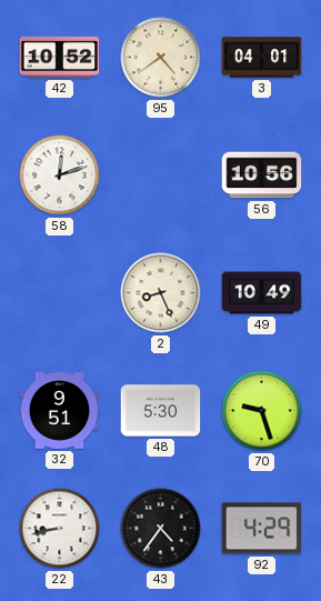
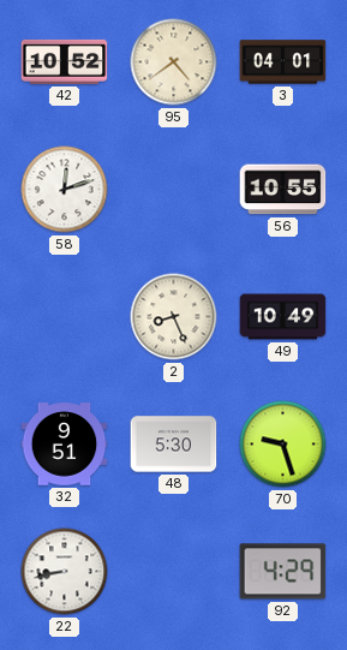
56: 10:56 -> 10:55 (283, 190)
43: 4:36 -> none (161, 529)
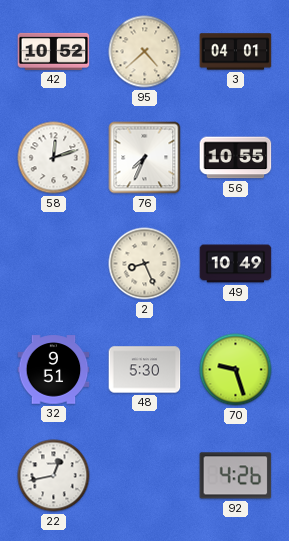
95: 4:39 -> 4:38 (145, 52)
76: none -> 7:34 (145, 158)
22: 8:43 -> 12:43 (54, 476)
92: 4:29 -> 4:26 (236, 476)
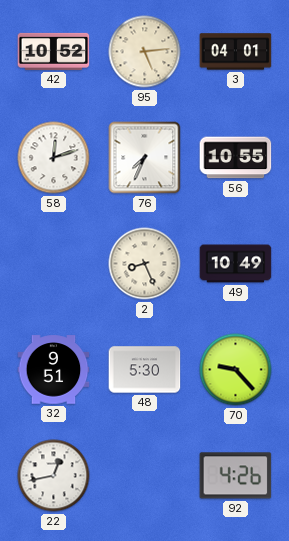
95: 4:38 -> 5:14 (145, 52)
70: 9:27 -> 9:23 (236, 370)
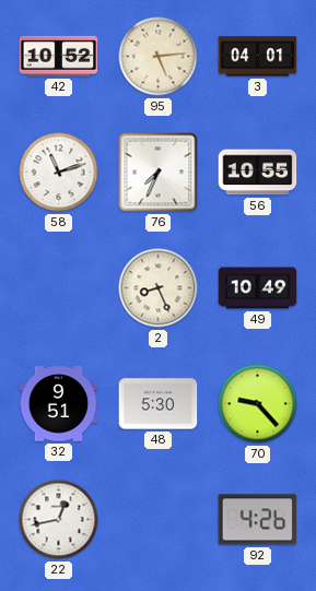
58: 12:12 -> 11:12 (59, 173)
